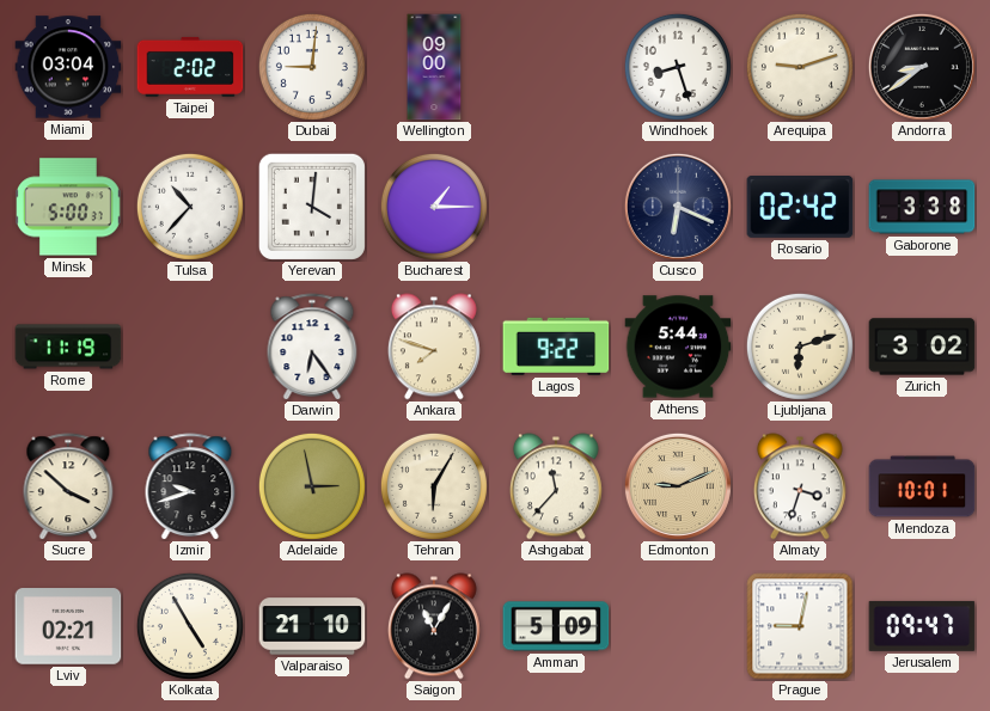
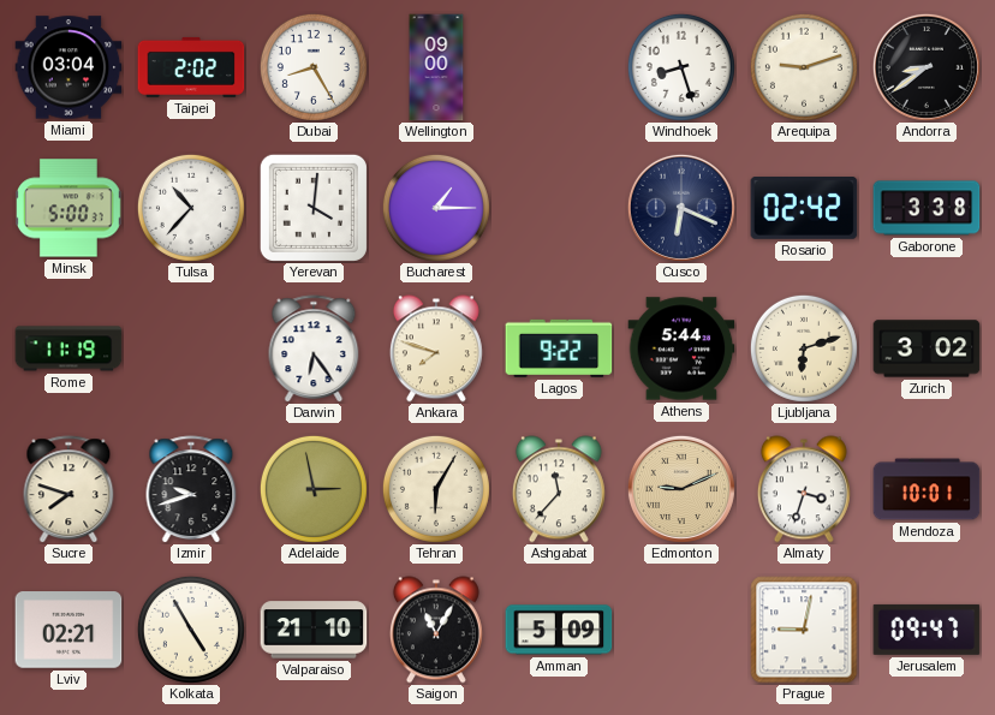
Dubai: 9:01 -> 8:25 (314, 67)
Sucre: 3:52 -> 7:48 (68, 489)
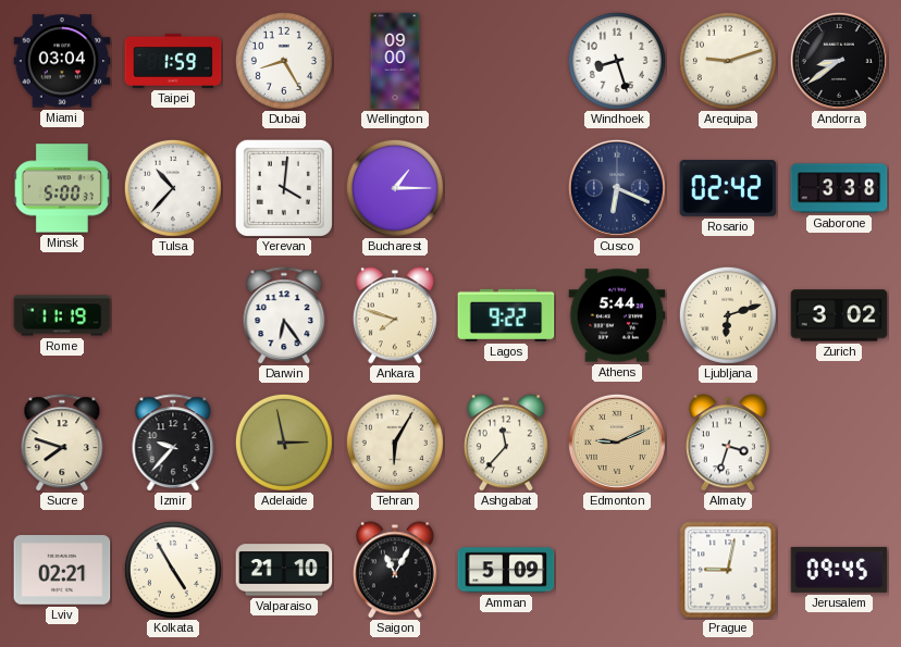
Taipei: 2:02 -> 1:59 (173, 61)
Izmir: 9:42 -> 9:37 (173, 443)
Mendoza: 10:01 -> none (927, 489)
Jerusalem: 09:47 -> 09:45 (839, 570)
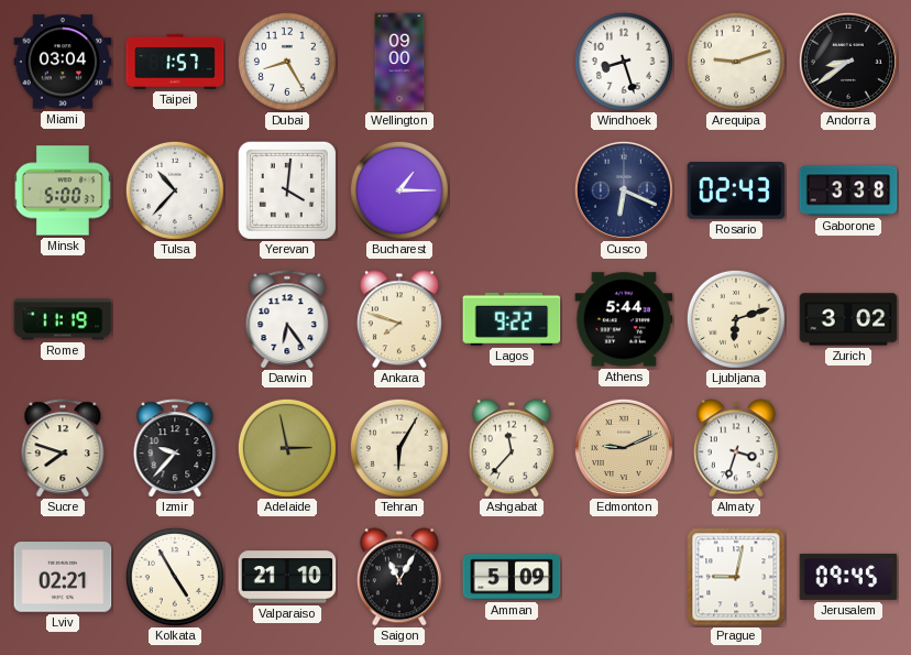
Taipei: 1:59 -> 1:57 (175, 62)
Rosario: 02:42 -> 02:43 (736, 192)
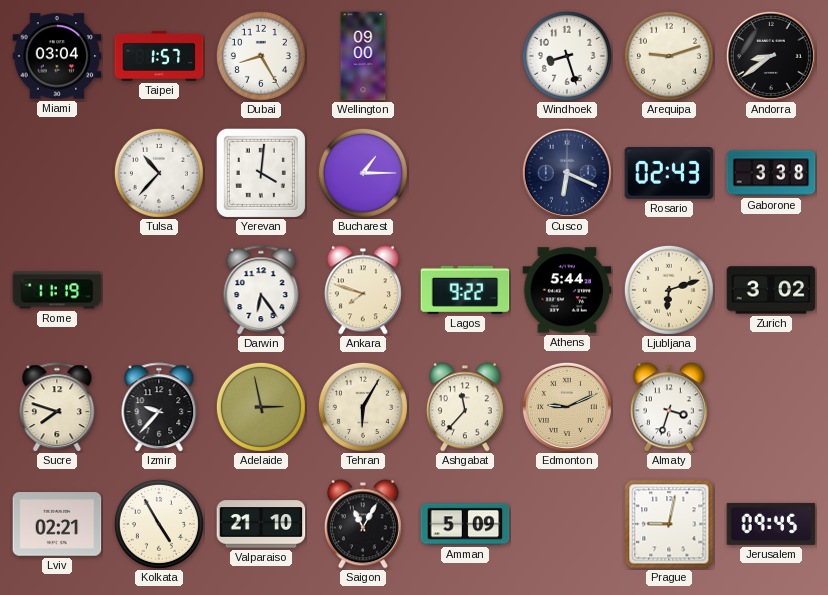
Minsk: 5:00 -> none (64, 190)
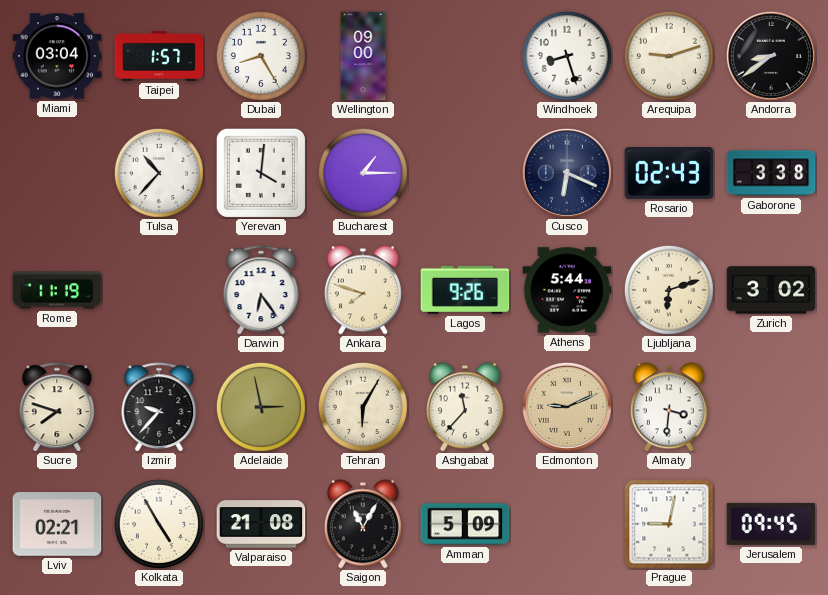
Lagos: 9:22 -> 9:26 (465, 290)
Almaty: 3:33 -> 3:31 (669, 407)
Valparaiso: 21:10 -> 21:08 (261, 524)
